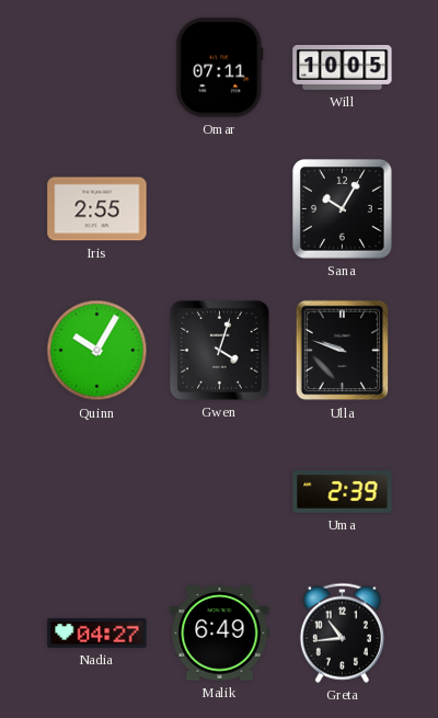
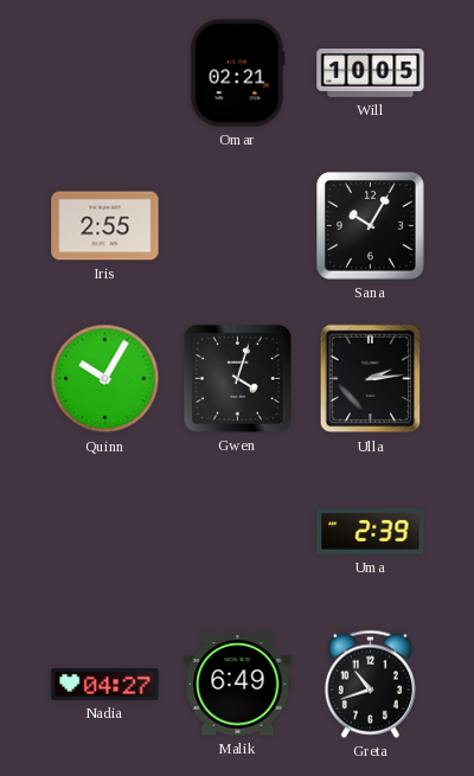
Omar: 07:11 -> 02:21 (238, 73)
Ulla: 9:48 -> 2:14 (371, 379)
Greta: 10:44 -> 10:42 (370, 684)
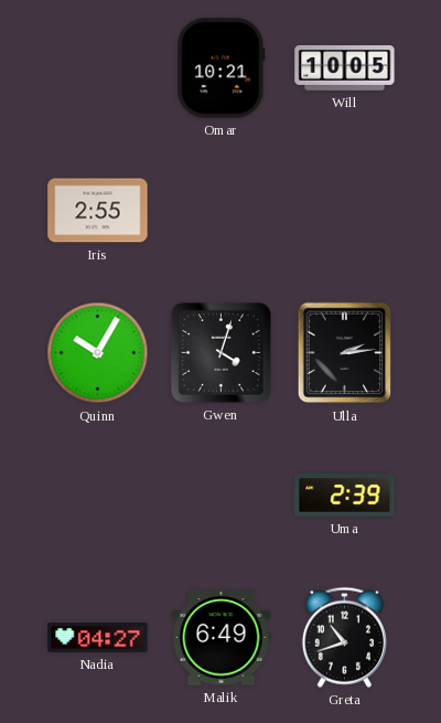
Omar: 02:21 -> 10:21 (222, 68)
Sana: 10:05 -> none (371, 226)
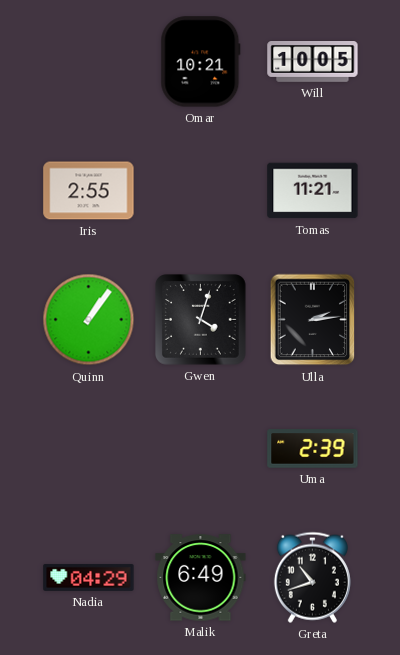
Tomas: none -> 11:21 (313, 191)
Quinn: 10:05 -> 1:06 (89, 320)
Nadia: 04:27 -> 04:29 (89, 577)
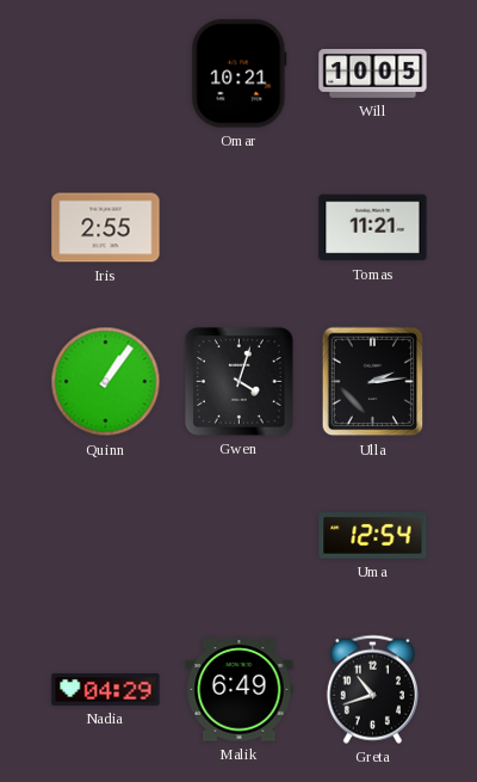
Uma: 2:39 -> 12:54 (373, 536)
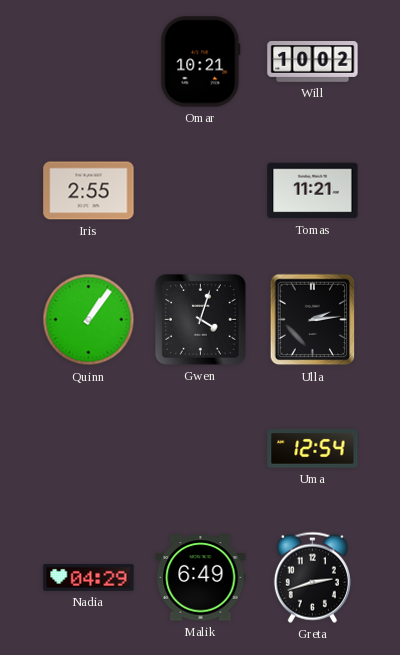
Will: 10:05 -> 10:02 (313, 62)
Greta: 10:42 -> 2:42 (312, 577)
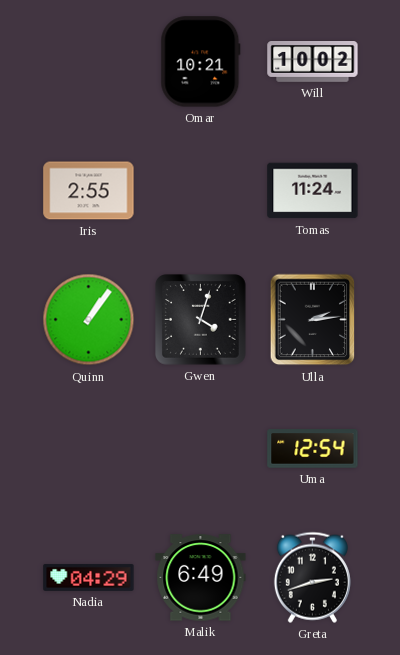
Tomas: 11:21 -> 11:24 (313, 191)
